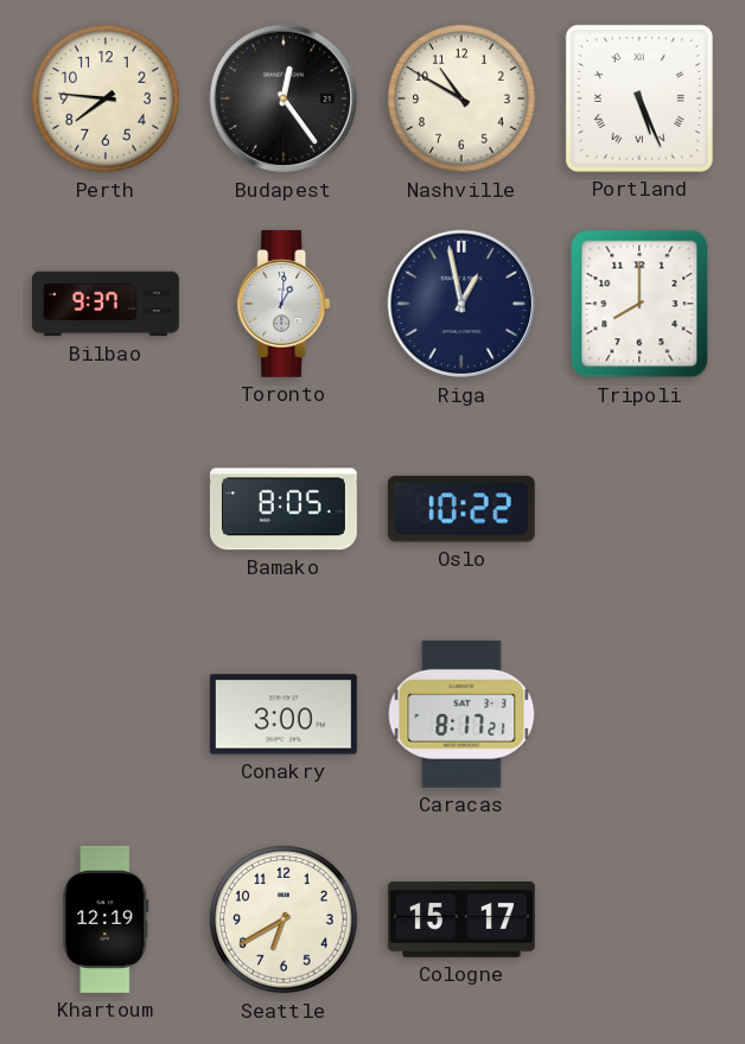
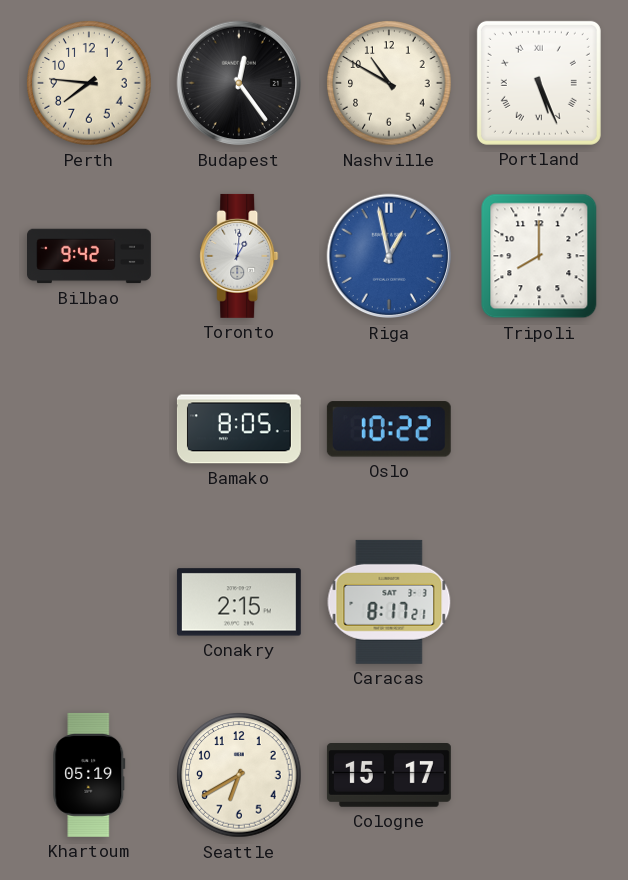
Bilbao: 9:37 -> 9:42 (90, 256)
Riga dial: navy -> blue (389, 256)
Conakry: 3:00 -> 2:15 (239, 602)
Khartoum: 12:19 -> 05:19 (89, 775)
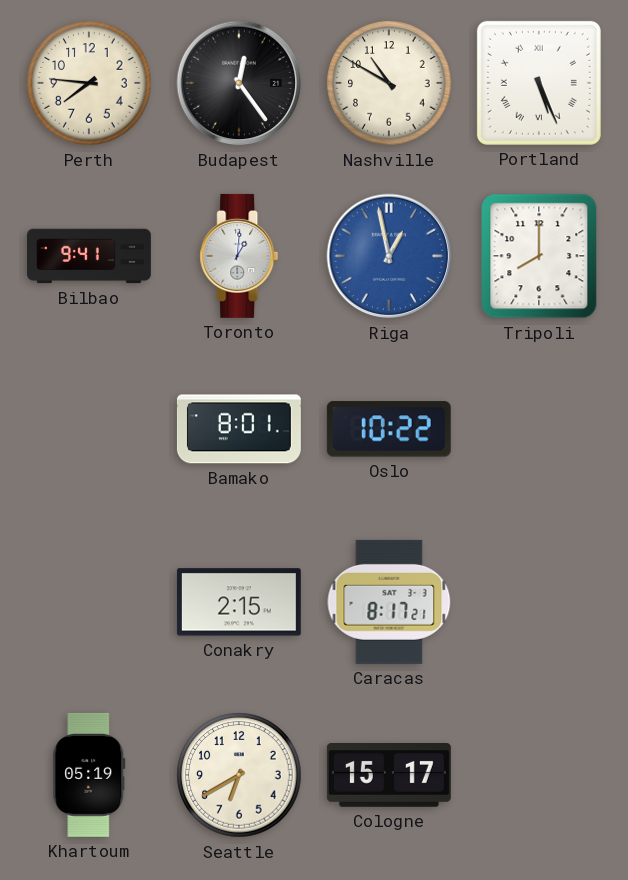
Bilbao: 9:42 -> 9:41 (90, 256)
Bamako: 8:05 -> 8:01 (239, 429)
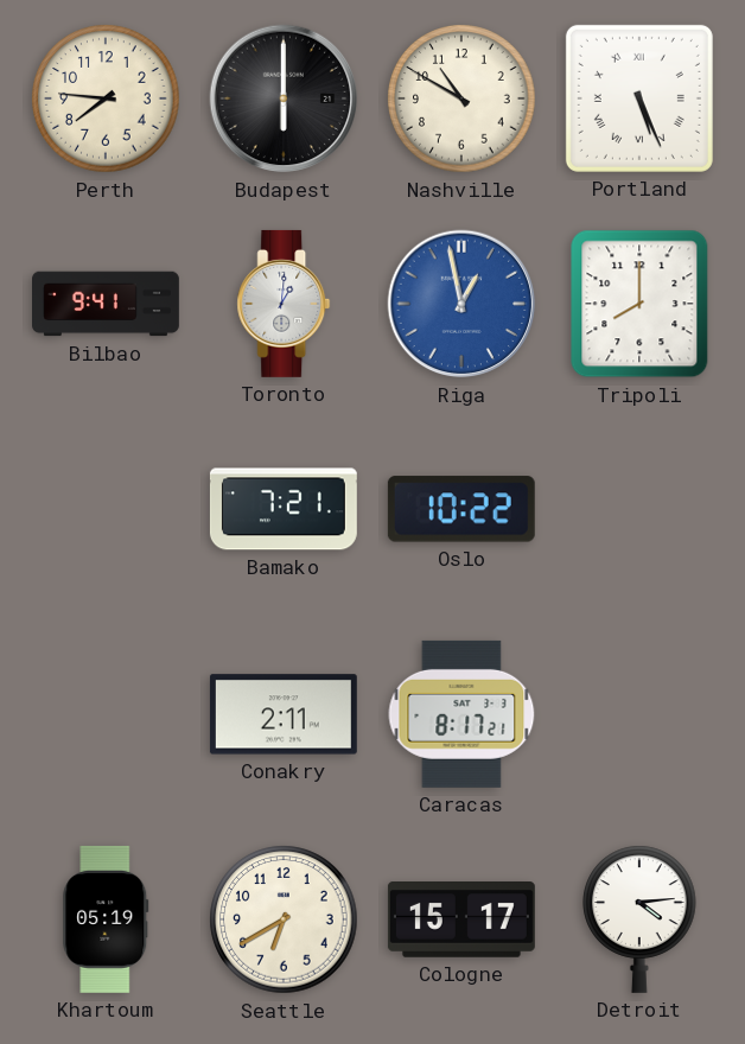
Budapest: 12:24 -> 6:00 (284, 98)
Bamako: 8:01 -> 7:21 (284, 509)
Conakry: 2:15 -> 2:11 (284, 714)
Detroit: none -> 4:14 (639, 919)
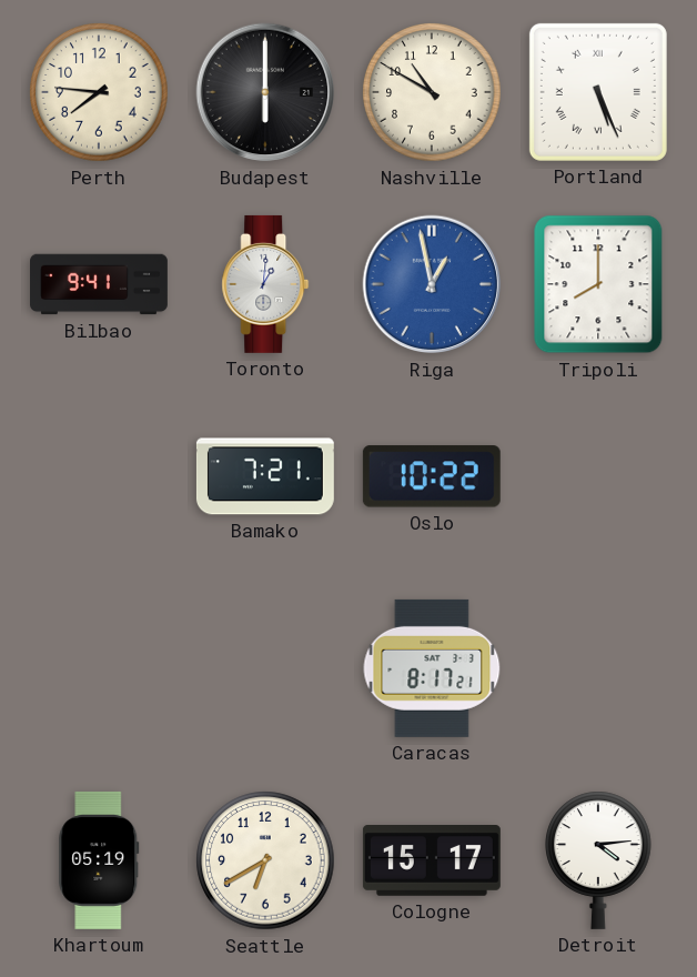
Conakry: 2:11 -> none (284, 714)
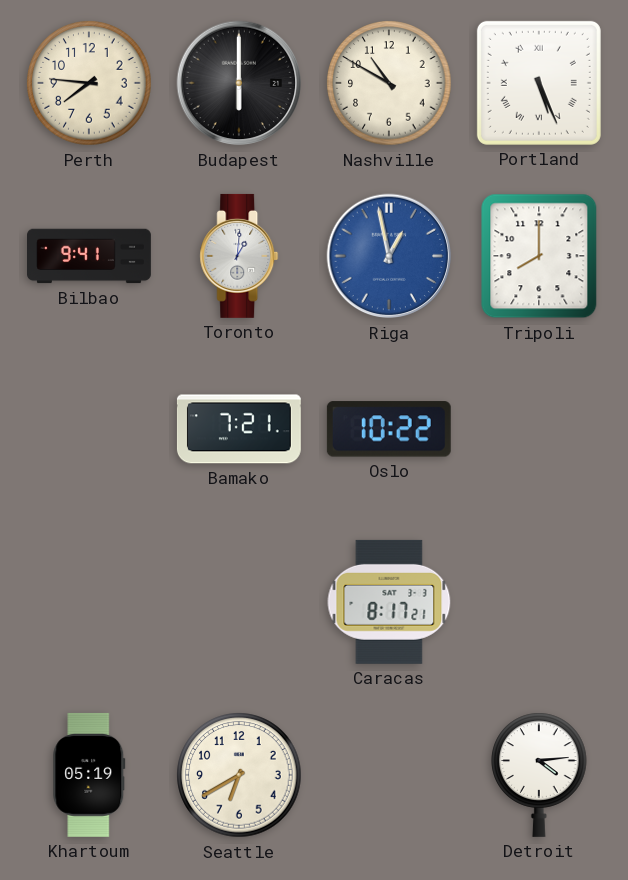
Cologne: 15:17 -> none (432, 862)
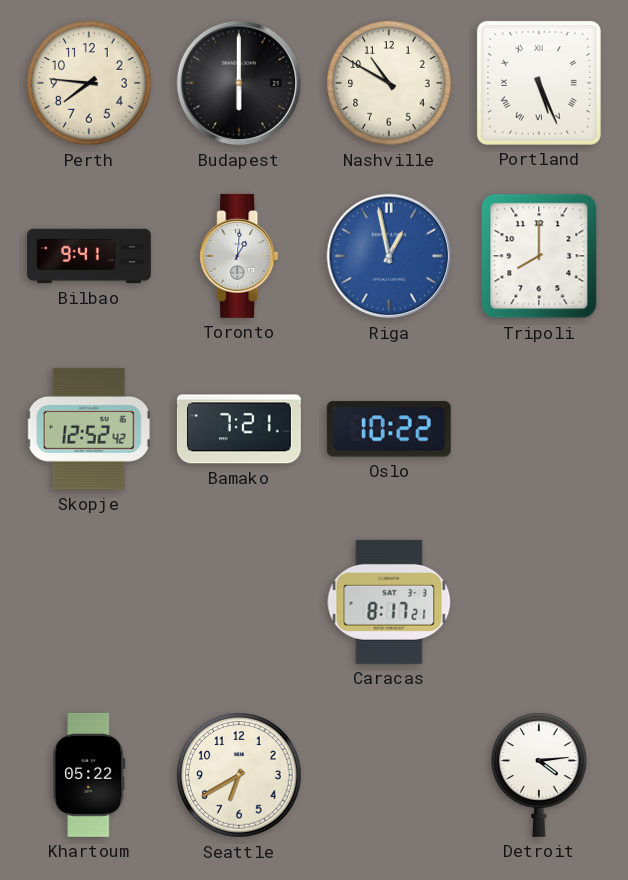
Skopje: none -> 12:52 (89, 429)
Khartoum: 05:19 -> 05:22 (89, 775)
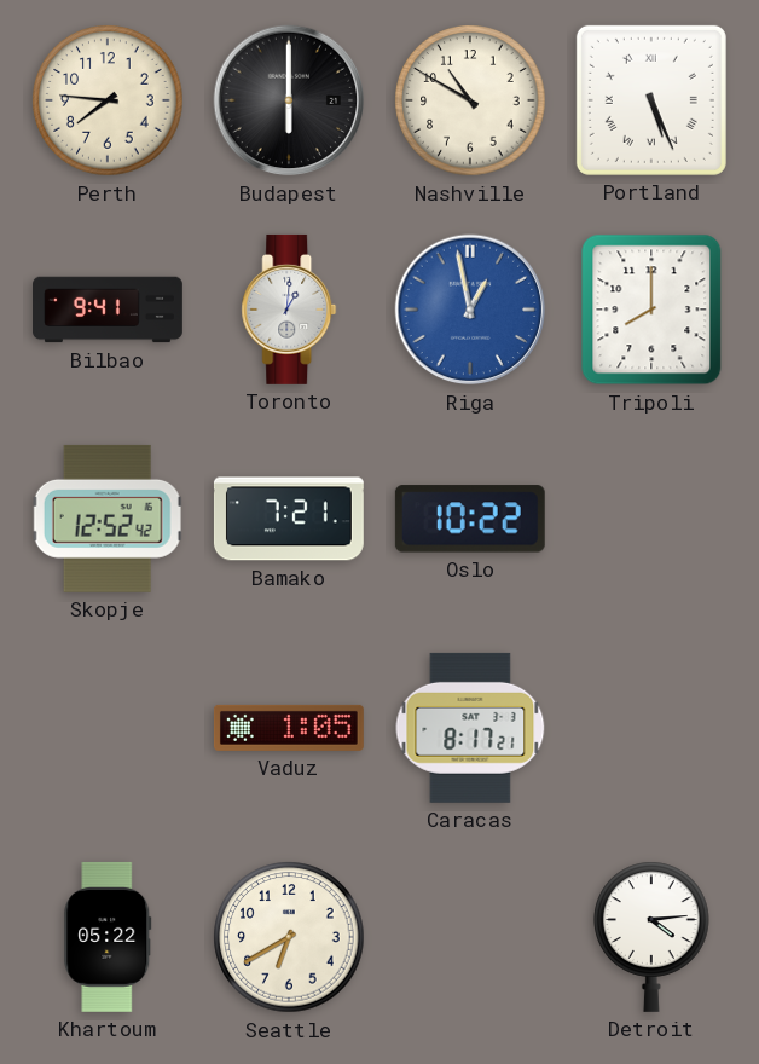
Vaduz: none -> 1:05 (289, 728)
